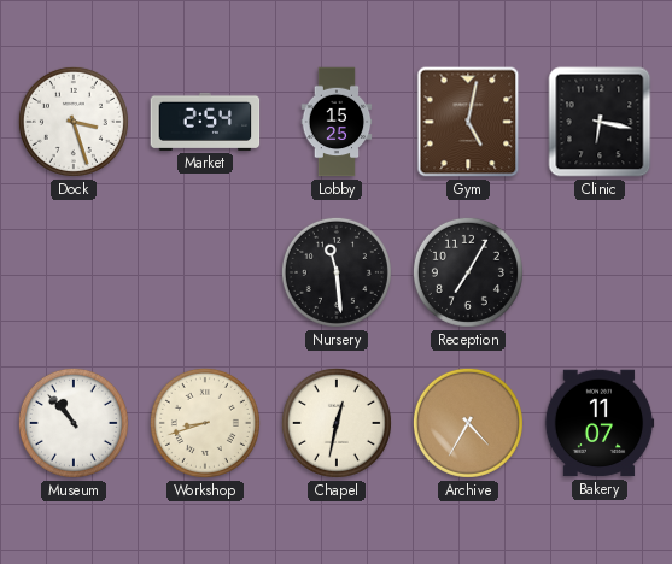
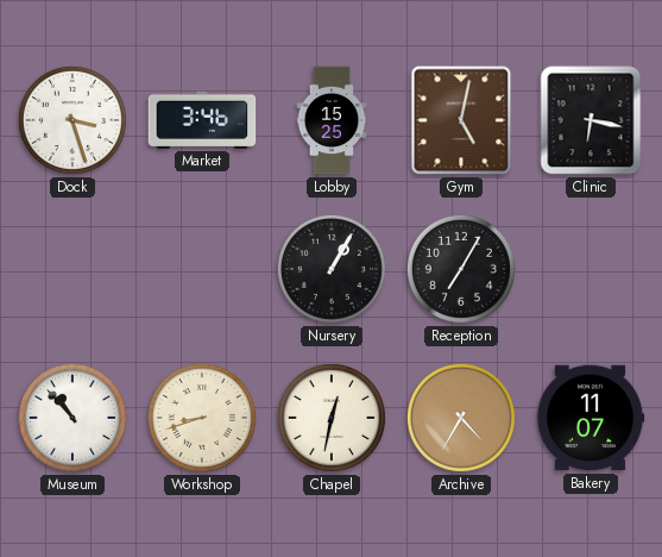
Market: 2:54 -> 3:46 (202, 120)
Nursery: 11:29 -> 1:05 (332, 269)
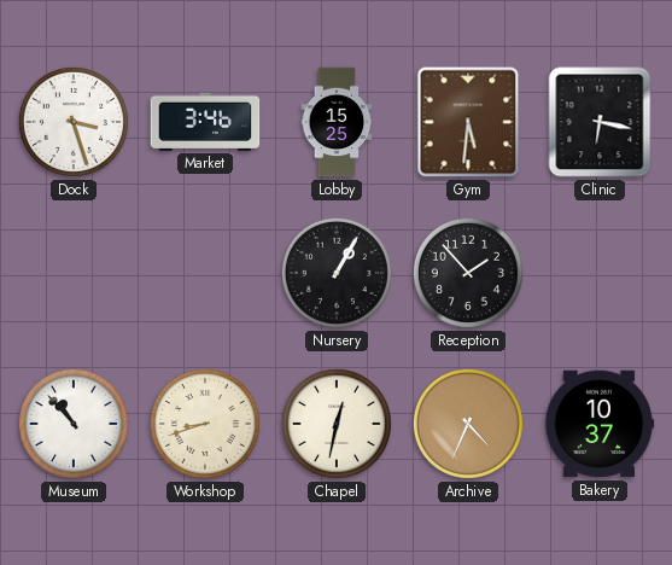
Gym: 5:02 -> 5:31 (468, 122)
Reception: 7:05 -> 1:53 (468, 273)
Archive: 4:35 -> 4:34 (468, 424)
Bakery: 11:07 -> 10:37 (600, 424)
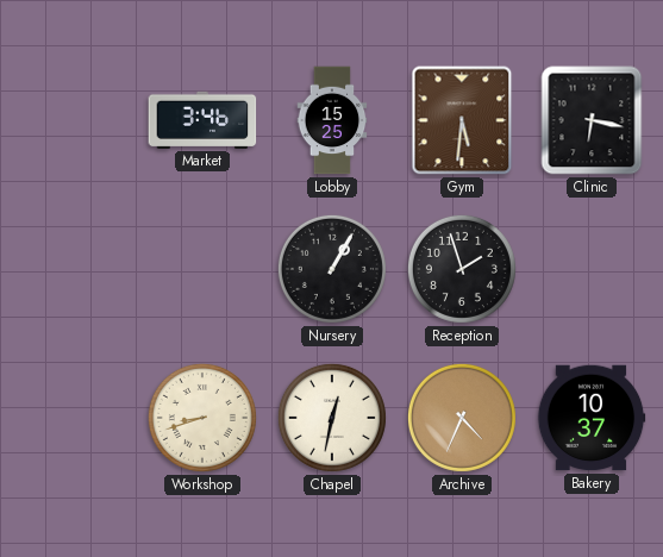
Dock: 3:27 -> none (74, 122)
Reception: 1:53 -> 1:57 (462, 269)
Museum: 10:53 -> none (74, 424)
